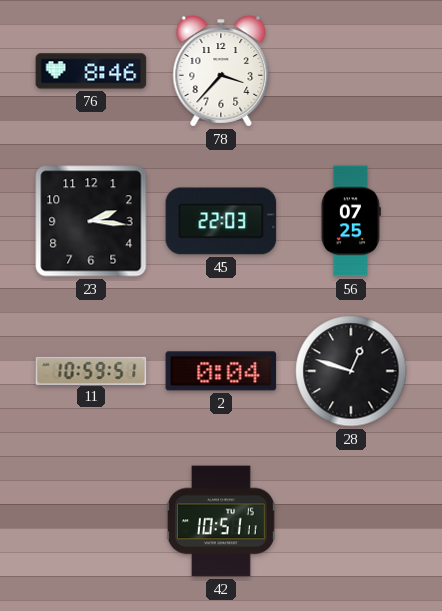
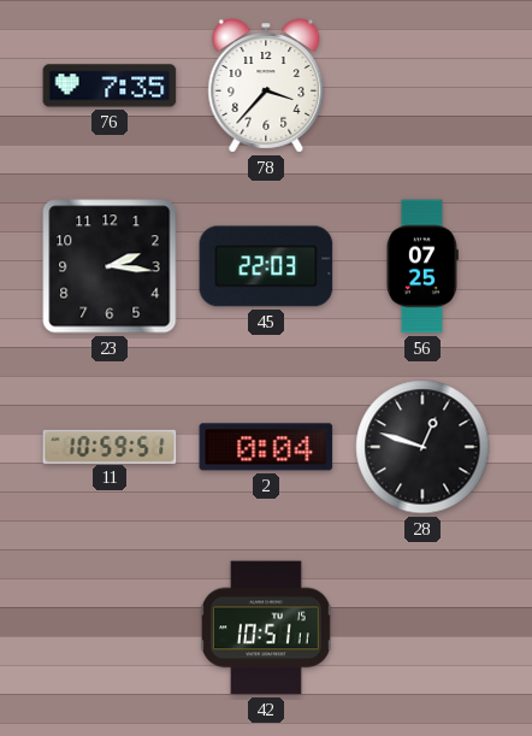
76: 8:46 -> 7:35 (110, 86)
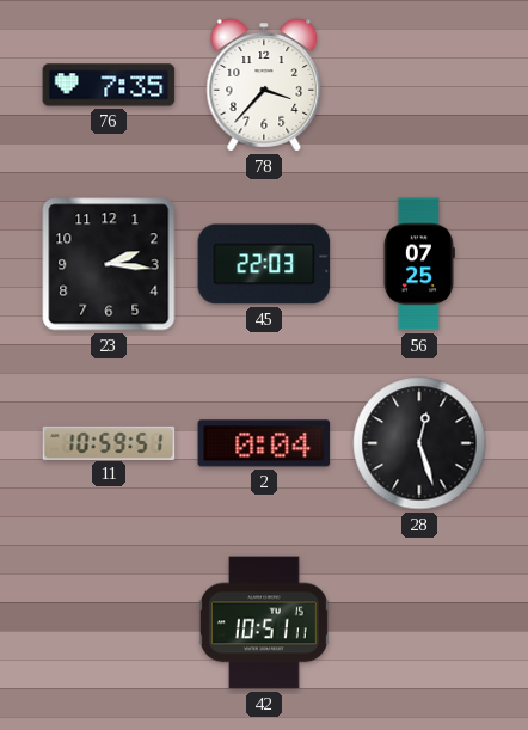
28: 12:48 -> 12:27 (419, 443)
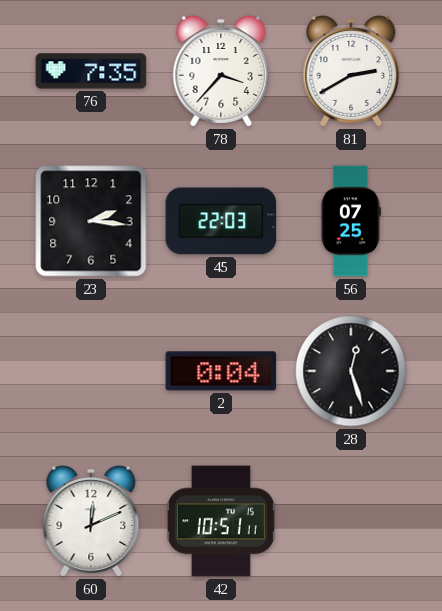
81: none -> 2:40 (351, 71)
11: 10:59 -> none (109, 442)
60: none -> 12:11 (91, 521)
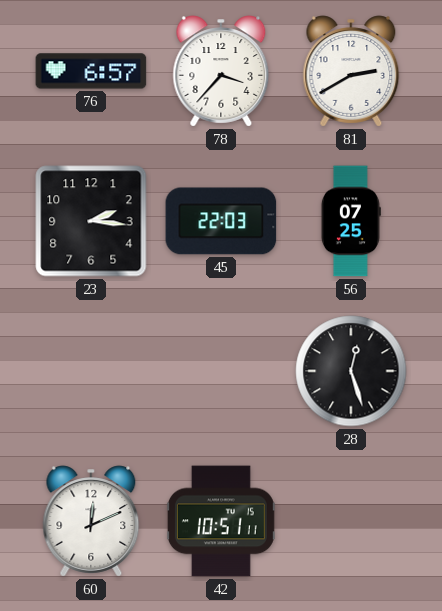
76: 7:35 -> 6:57 (91, 71)
2: 0:04 -> none (221, 371)
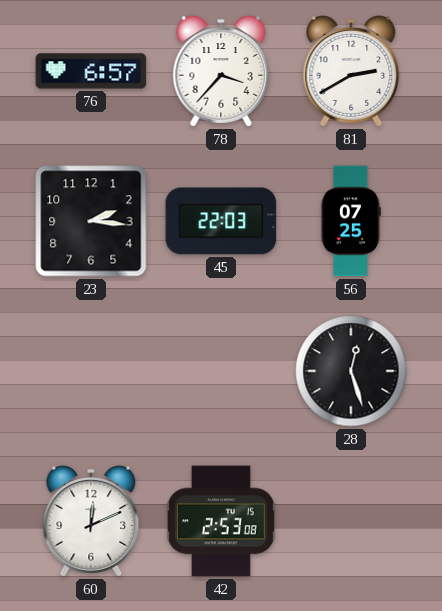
42: 10:51 -> 2:53 (221, 521)
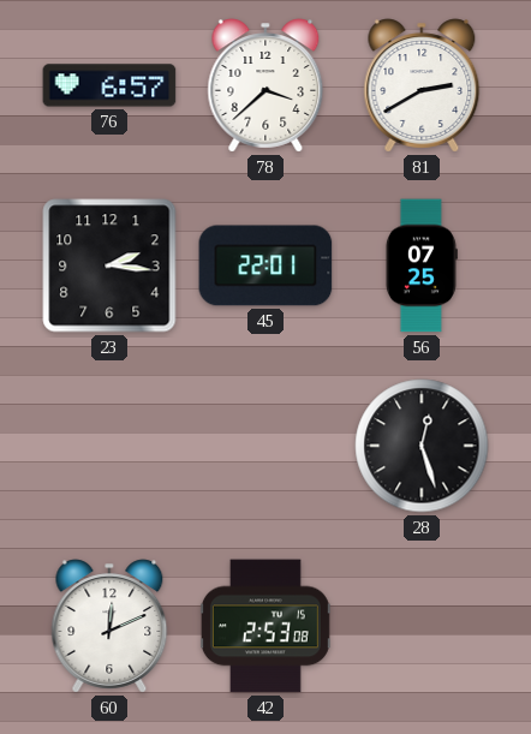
78: 3:37 -> 3:38 (265, 85)
45: 22:03 -> 22:01 (265, 265)
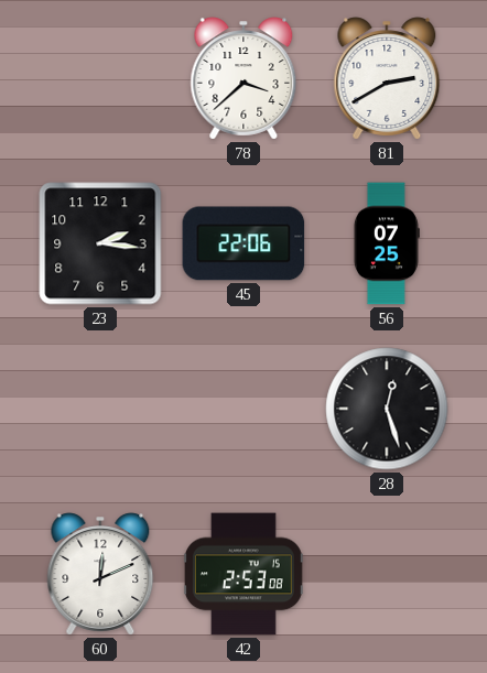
76: 6:57 -> none (109, 85)
45: 22:01 -> 22:06 (244, 243)
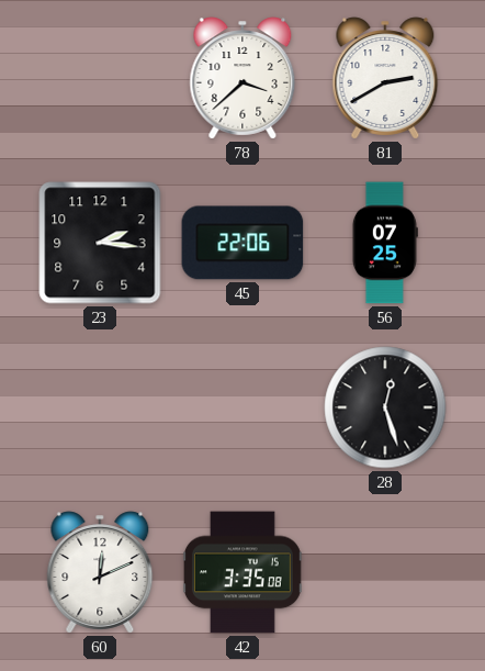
42: 2:53 -> 3:35 (243, 572)
